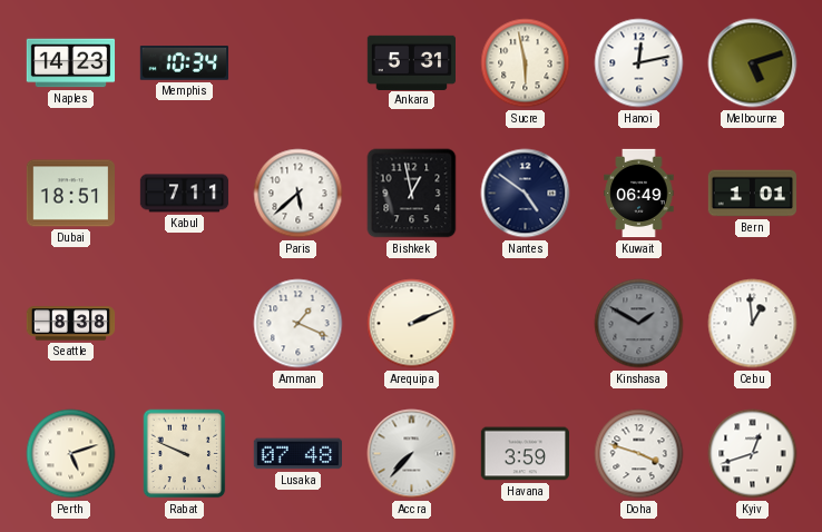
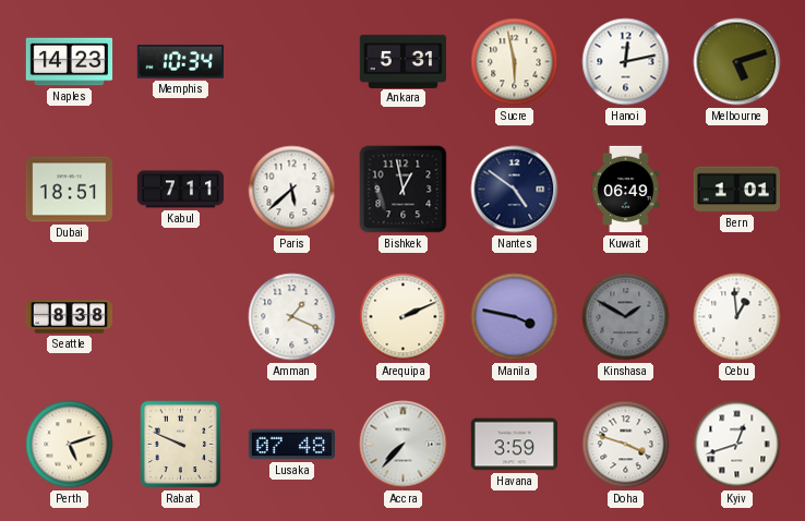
Manila: none -> 3:47 (515, 317)
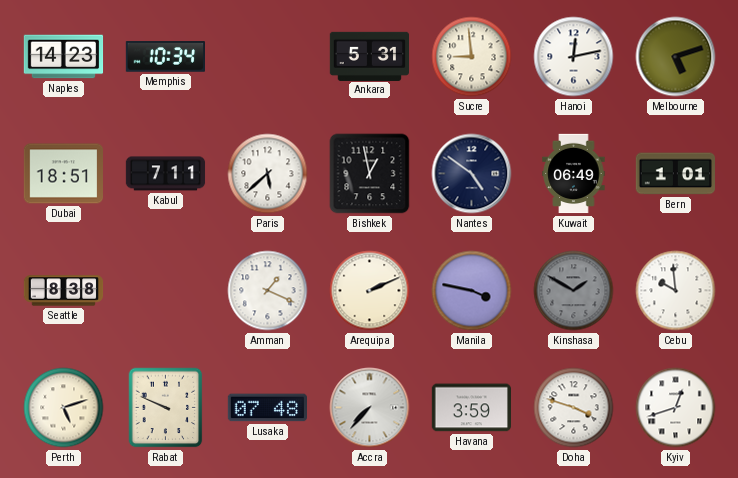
Sucre: 5:58 -> 8:59 (472, 57)
Cebu: 12:59 -> 9:59 (676, 291)
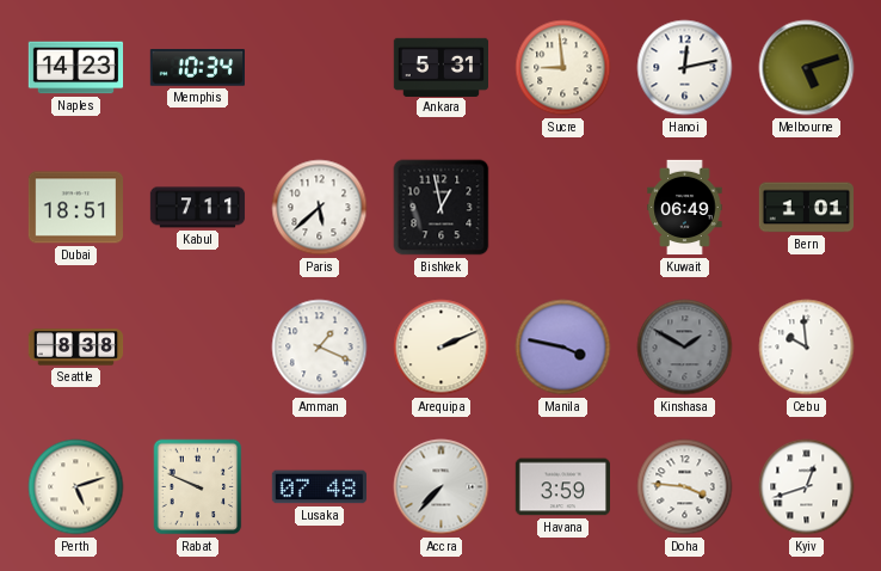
Nantes: 4:51 -> none (472, 174)
Doha: 3:48 -> 3:46 (685, 487)
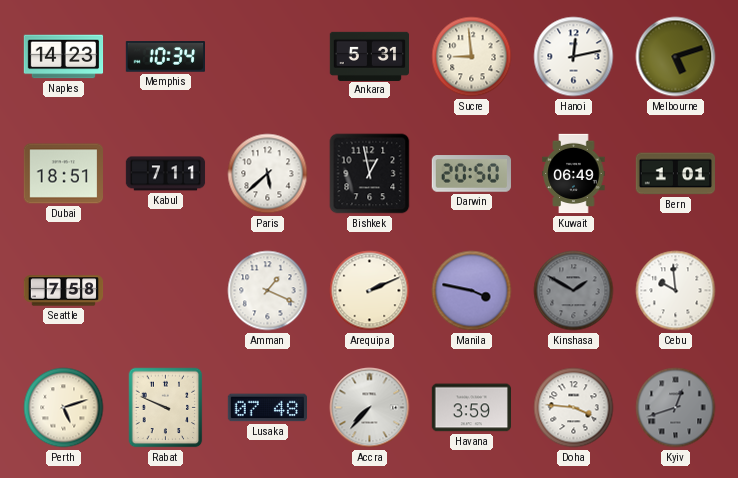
Darwin: none -> 20:50 (471, 174)
Seattle: 8:38 -> 7:58 (64, 291)
Kyiv dial: white -> grey (676, 408)
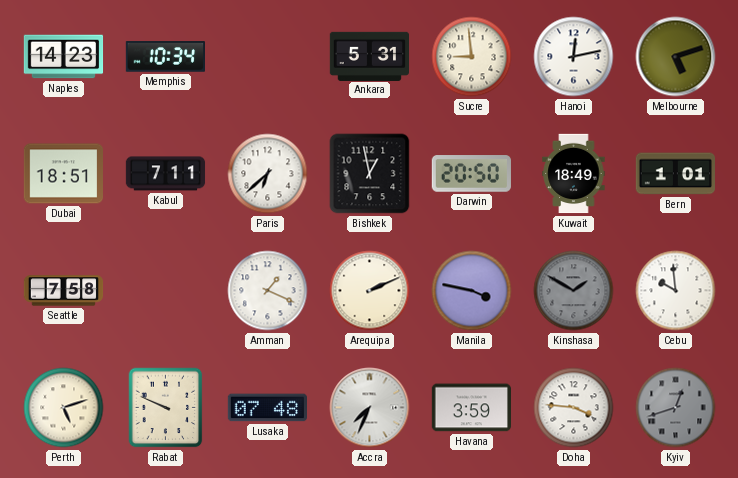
Paris: 5:38 -> 6:38 (268, 174)
Kuwait: 06:49 -> 18:49 (574, 174)
Accra: 7:37 -> 7:34 (370, 408)
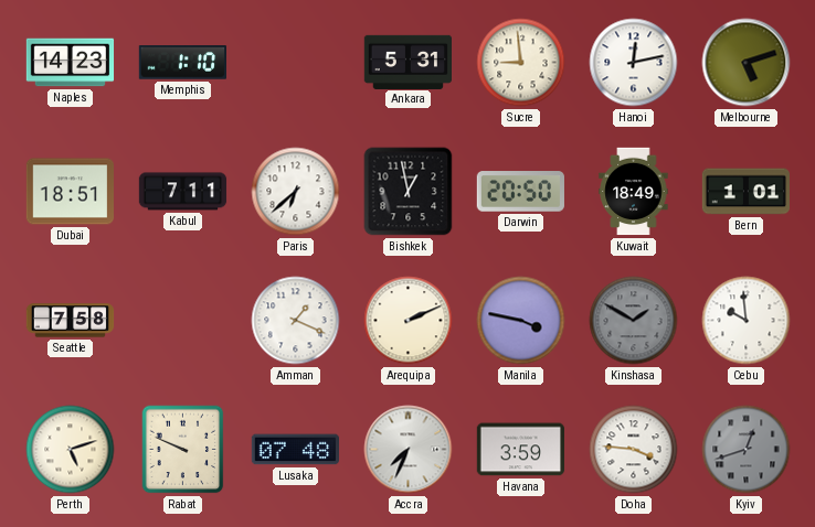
Memphis: 10:34 -> 1:10 (182, 63)
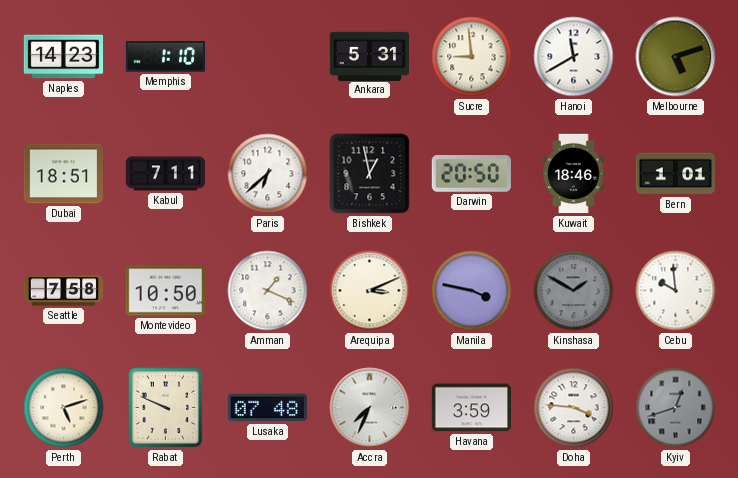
Hanoi: 12:13 -> 11:40 (574, 57)
Kuwait: 18:49 -> 18:46 (574, 174)
Montevideo: none -> 10:50 (165, 291)
Arequipa: 2:11 -> 3:11 (370, 291)
